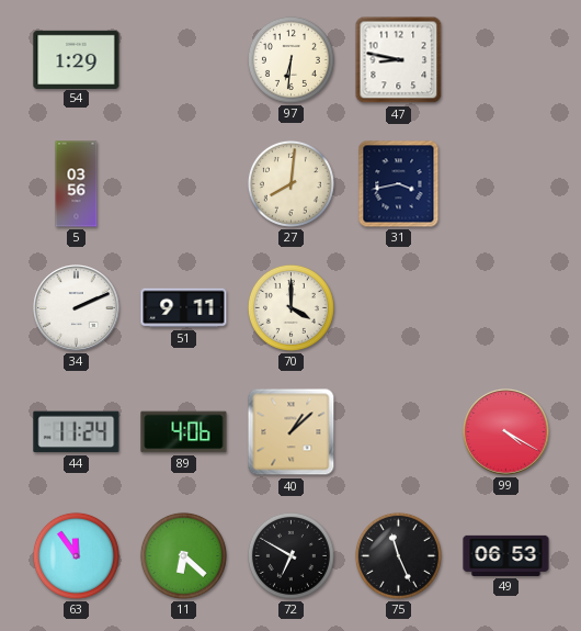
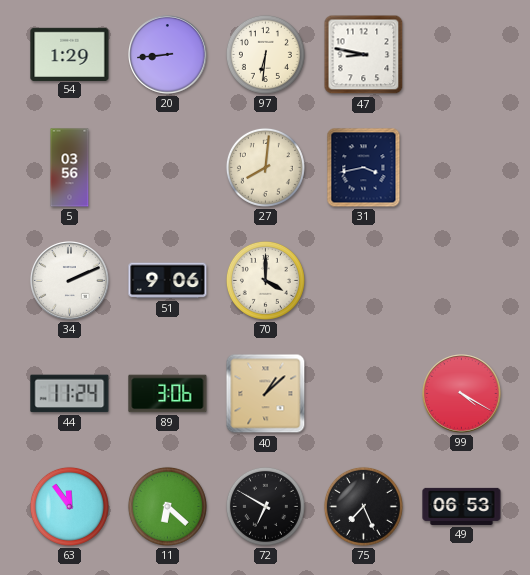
20: none -> 8:44 (168, 55)
51: 9:11 -> 9:06 (168, 281)
89: 4:06 -> 3:06 (168, 394)
75: 11:26 -> 7:26 (363, 506)
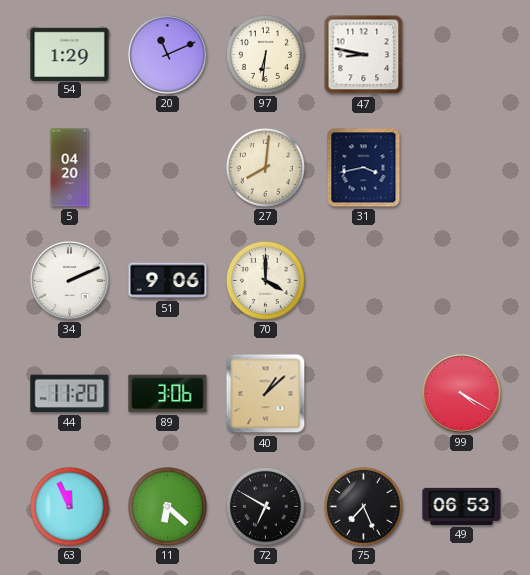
20: 8:44 -> 11:11 (168, 55)
5: 03:56 -> 04:20 (70, 168)
44: 11:24 -> 11:20 (70, 394)
63: 11:54 -> 11:56 (69, 506)
